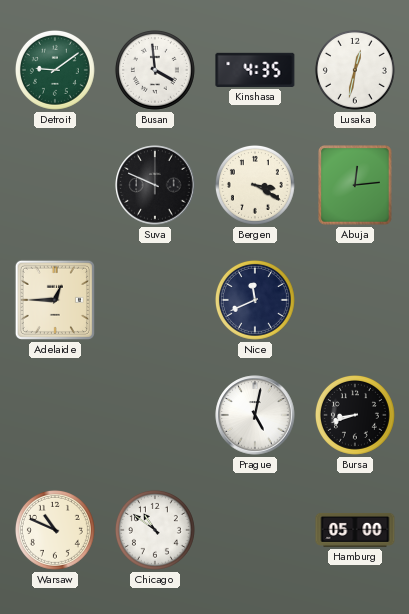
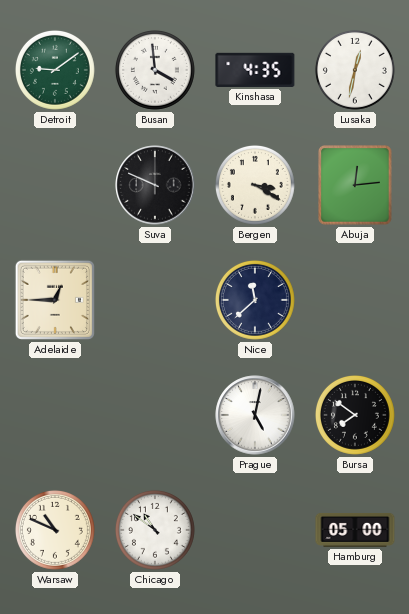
Nice: 11:41 -> 11:38 (255, 300)
Bursa: 8:42 -> 7:51 (355, 415)
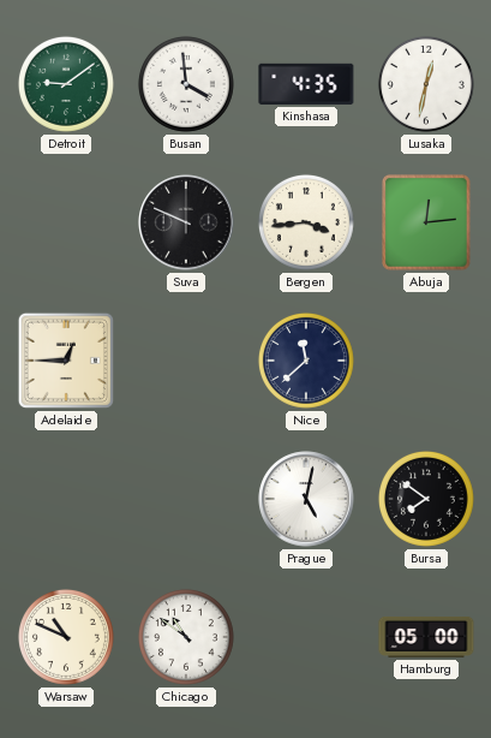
Bergen: 3:20 -> 3:44 (306, 222)
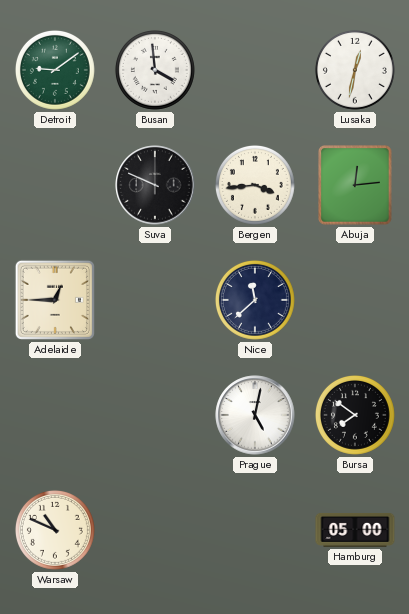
Kinshasa: 4:35 -> none (306, 84)
Chicago: 10:51 -> none (186, 637)
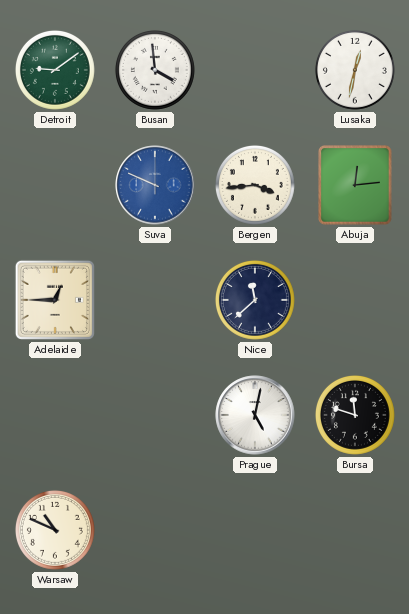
Suva dial: black -> blue (155, 185)
Bursa: 7:51 -> 11:48 (355, 415)
Hamburg: 05:00 -> none (355, 530)
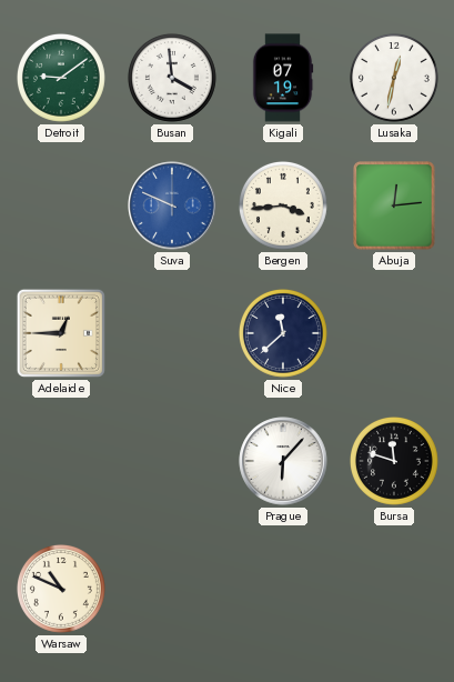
Kigali: none -> 07:19 (283, 78)
Prague: 5:02 -> 6:07 (283, 461)
